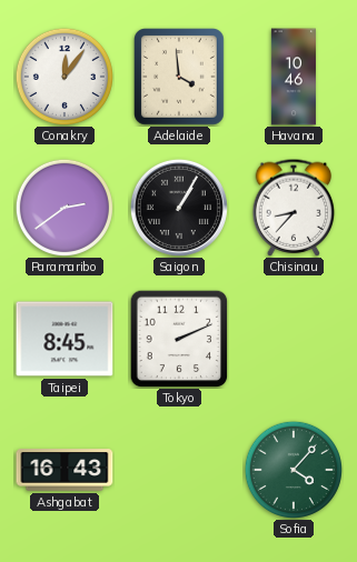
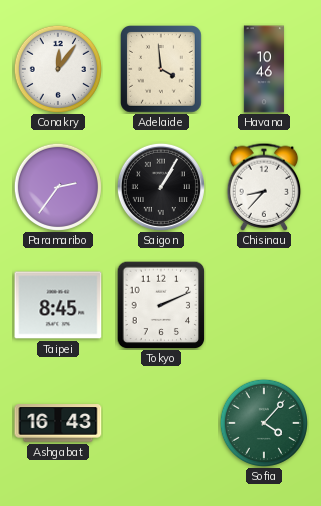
Paramaribo: 2:39 -> 2:36 (58, 187)
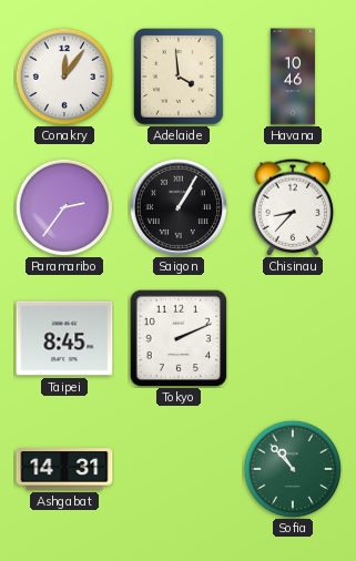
Ashgabat: 16:43 -> 14:31 (64, 469)
Sofia: 4:07 -> 10:53 (293, 469)
